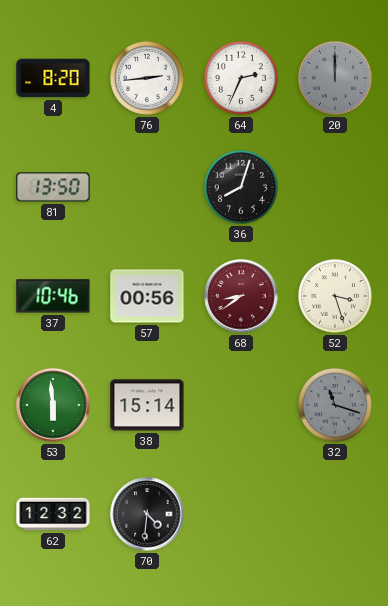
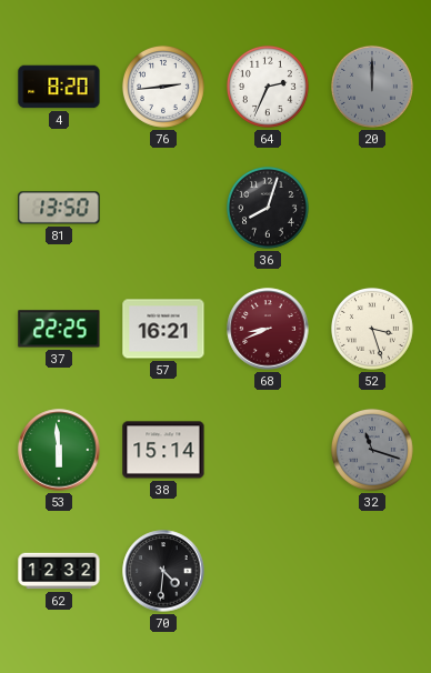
37: 10:46 -> 22:25 (59, 329)
57: 00:56 -> 16:21 (163, 329)
68: 8:39 -> 8:41 (268, 329)
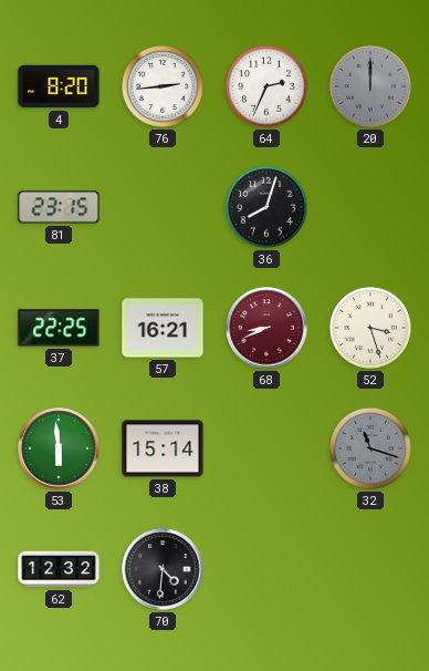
81: 13:50 -> 23:15 (59, 207)
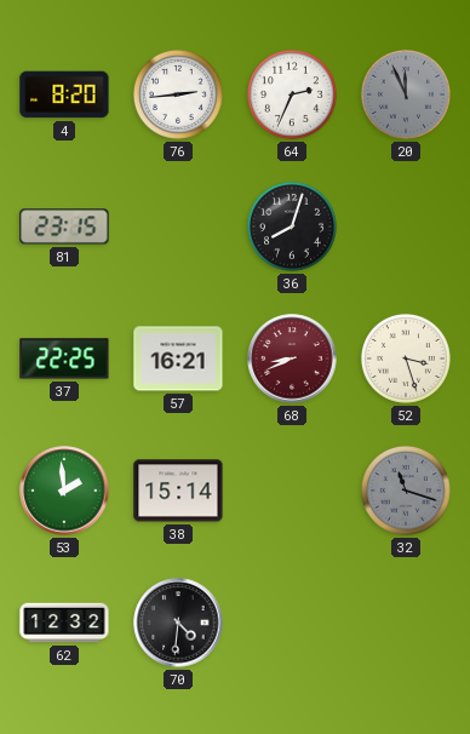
20: 12:00 -> 11:56 (406, 94)
53: 5:59 -> 1:59 (64, 491)
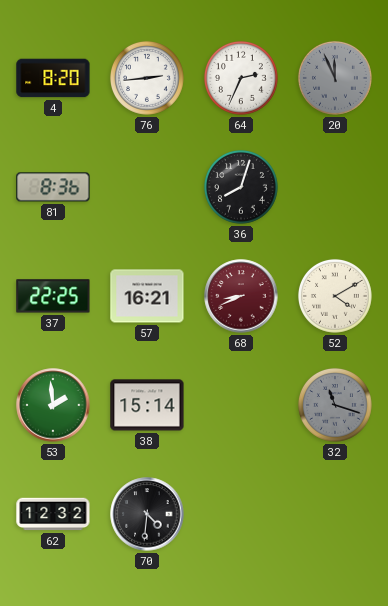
81: 23:15 -> 8:36 (53, 187)
52: 3:27 -> 4:10 (335, 296)
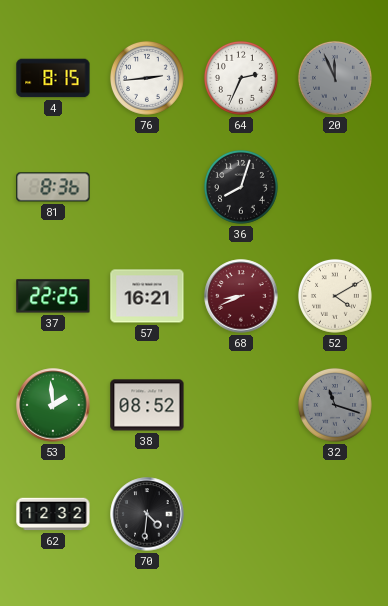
4: 8:20 -> 8:15 (53, 78)
38: 15:14 -> 08:52 (147, 405)
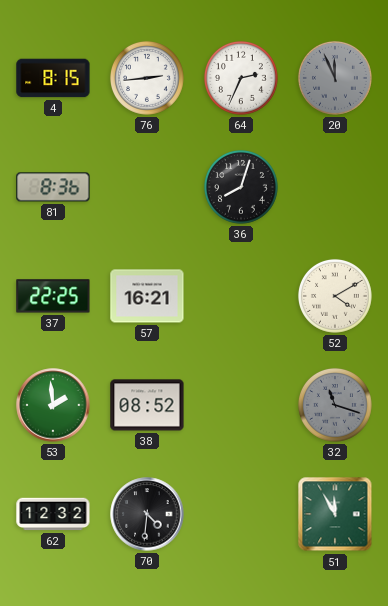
68: 8:41 -> none (241, 296)
51: none -> 11:55 (335, 514)
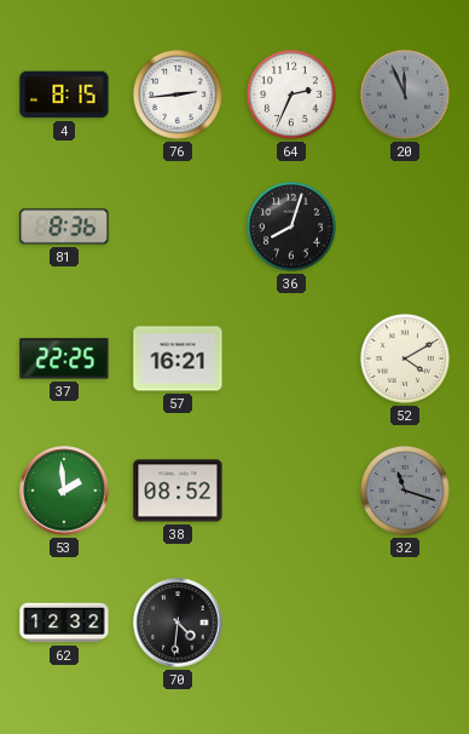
51: 11:55 -> none (335, 514)
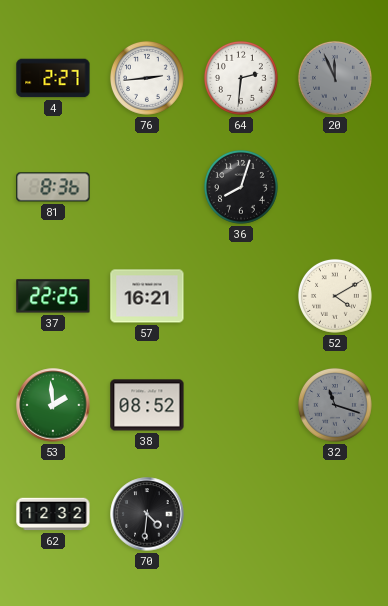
4: 8:15 -> 2:27 (53, 78)
64: 2:34 -> 2:31 (241, 78)
